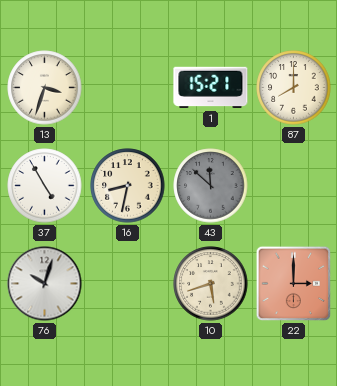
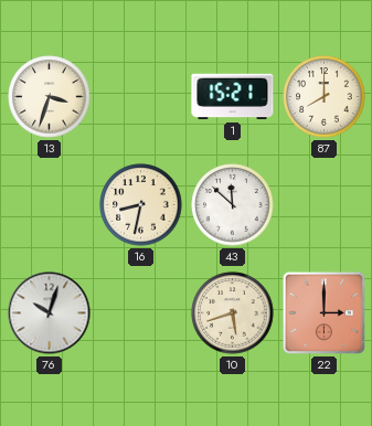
37: 4:55 -> none (45, 186)
43 dial: grey -> white (233, 205)
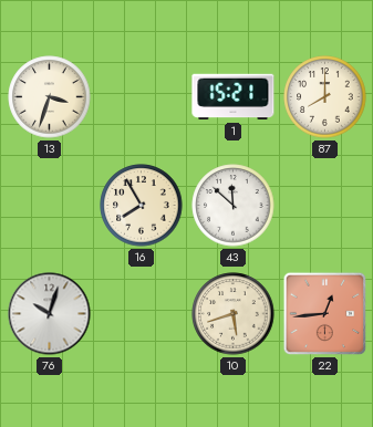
16: 8:32 -> 7:55 (142, 206)
22: 3:00 -> 12:44 (325, 314)
